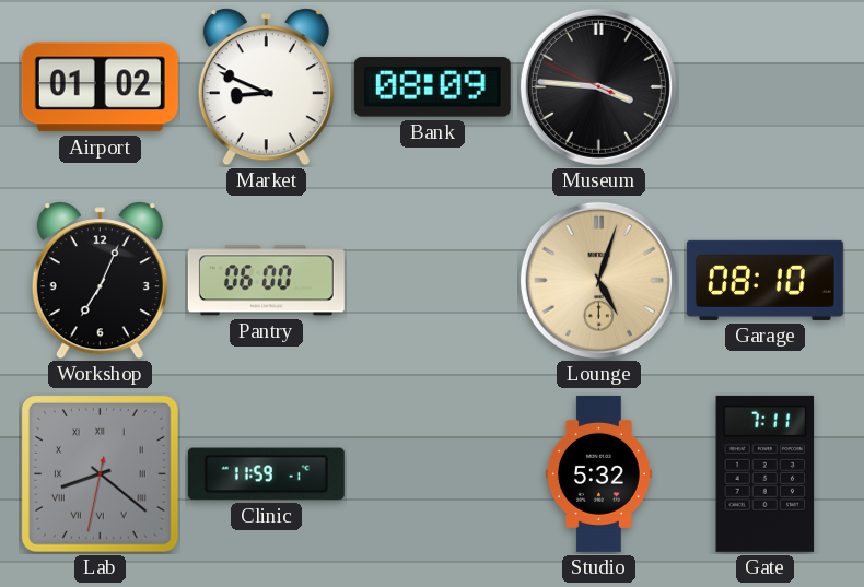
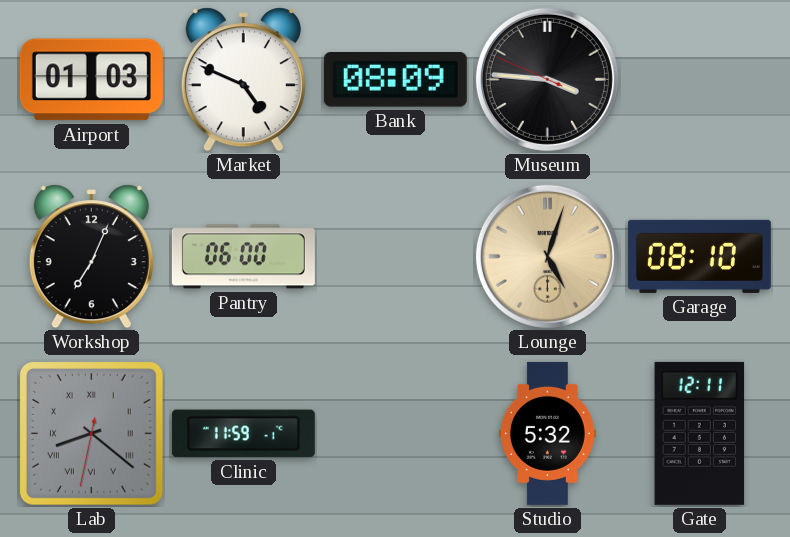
Airport: 01:02 -> 01:03 (91, 80)
Market: 8:49 -> 4:49 (243, 80)
Gate: 7:11 -> 12:11 (700, 433)
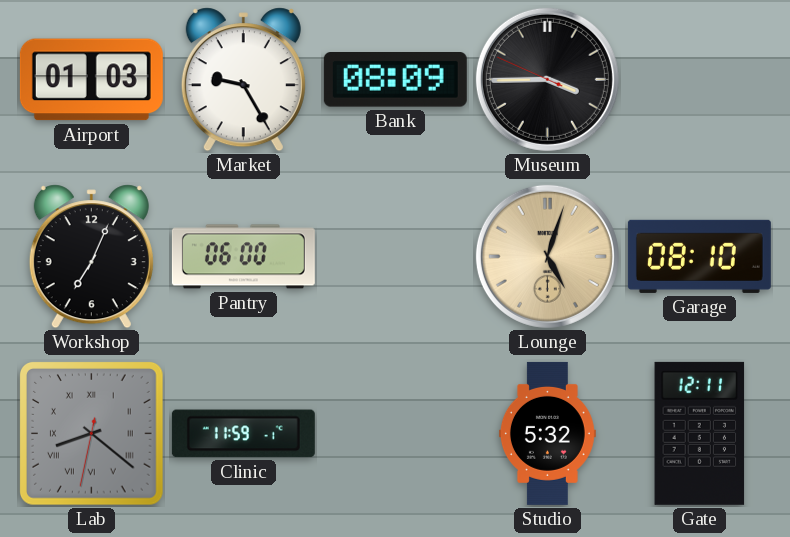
Market: 4:49 -> 9:25 (243, 80)
Museum: 3:45 -> 3:44 (547, 79)
